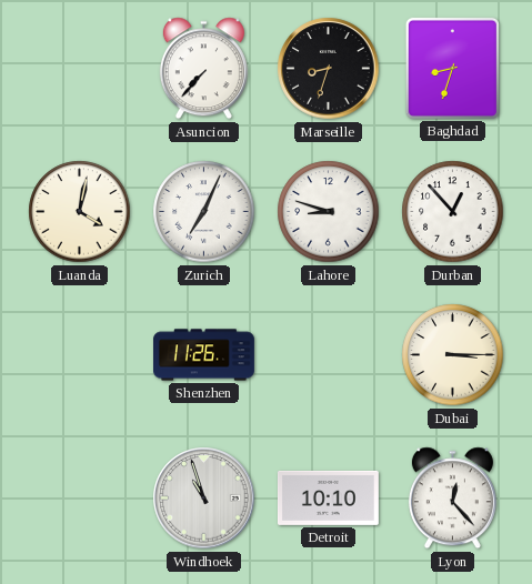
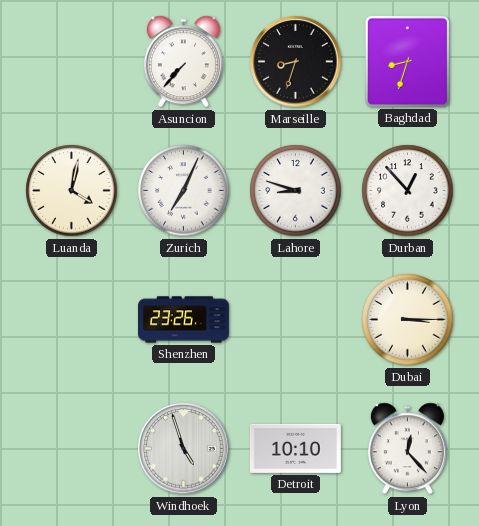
Shenzhen: 11:26 -> 23:26 (184, 320)
Windhoek: 10:57 -> 4:57 (184, 449)
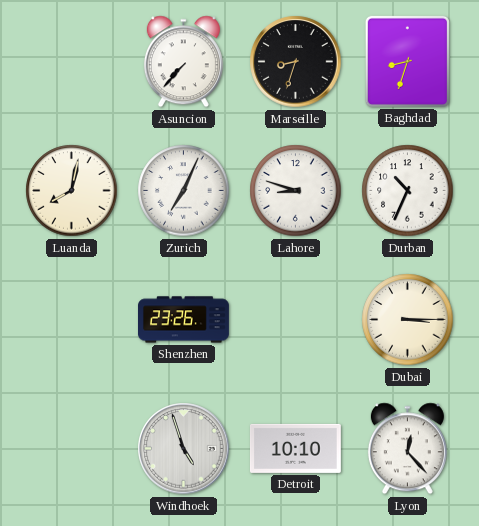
Luanda: 4:02 -> 8:02 (72, 191)
Durban: 12:53 -> 10:34 (408, 191)
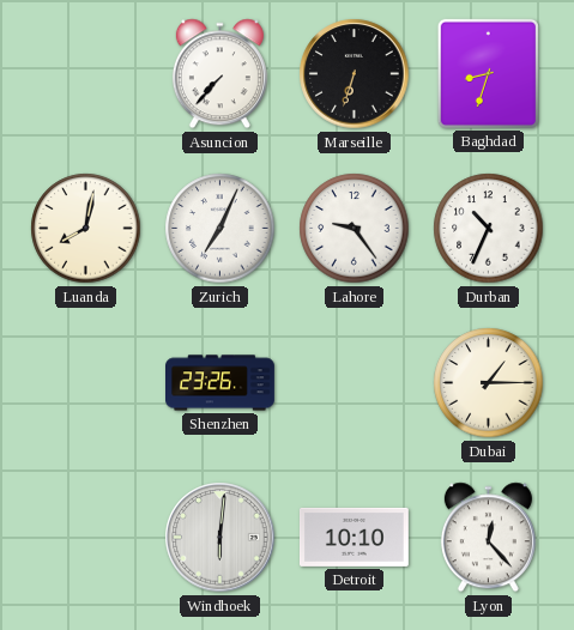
Marseille: 8:33 -> 6:33 (355, 74)
Lahore: 8:48 -> 9:24 (355, 229)
Dubai: 3:15 -> 1:15 (489, 383)
Windhoek: 4:57 -> 6:01 (220, 538)
